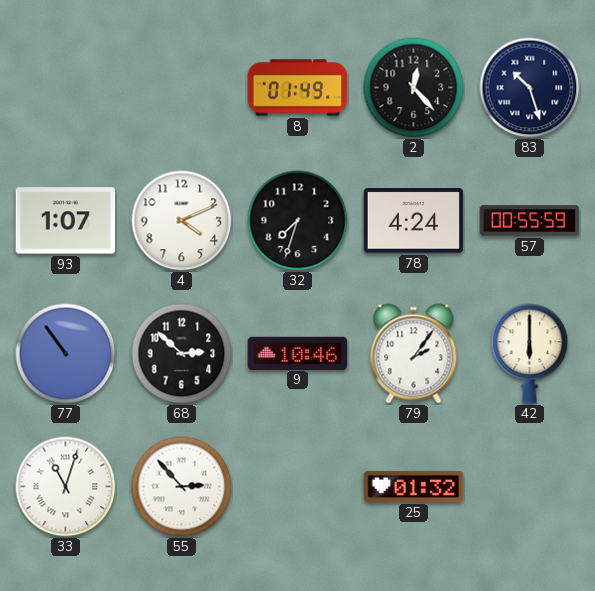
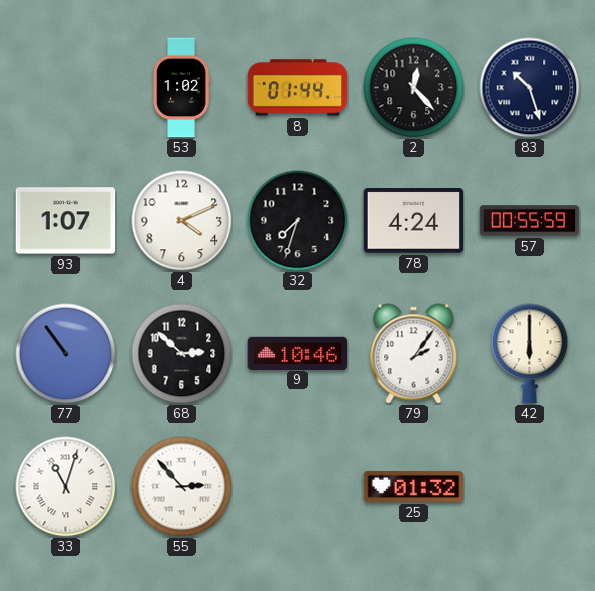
53: none -> 1:02 (181, 88)
8: 01:49 -> 01:44 (298, 88)
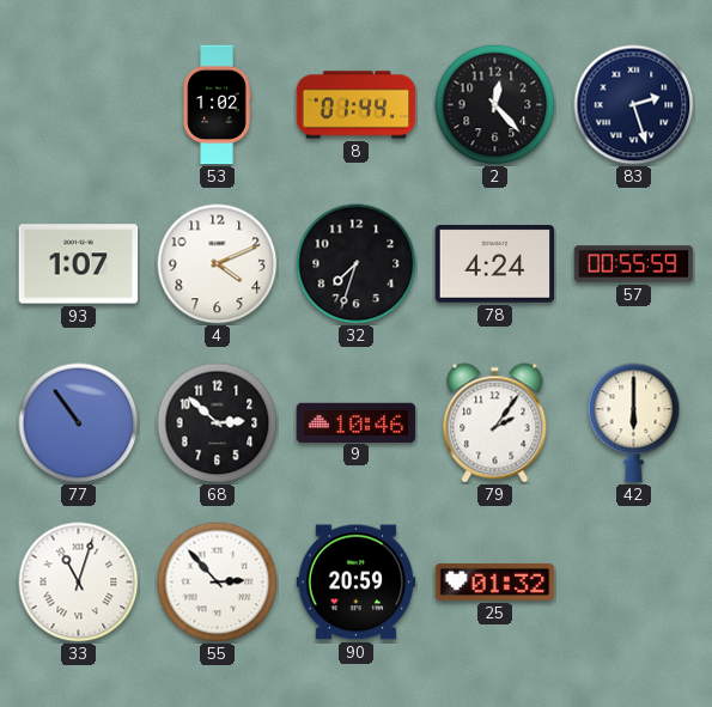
83: 10:27 -> 2:27 (634, 105)
90: none -> 20:59 (357, 583)
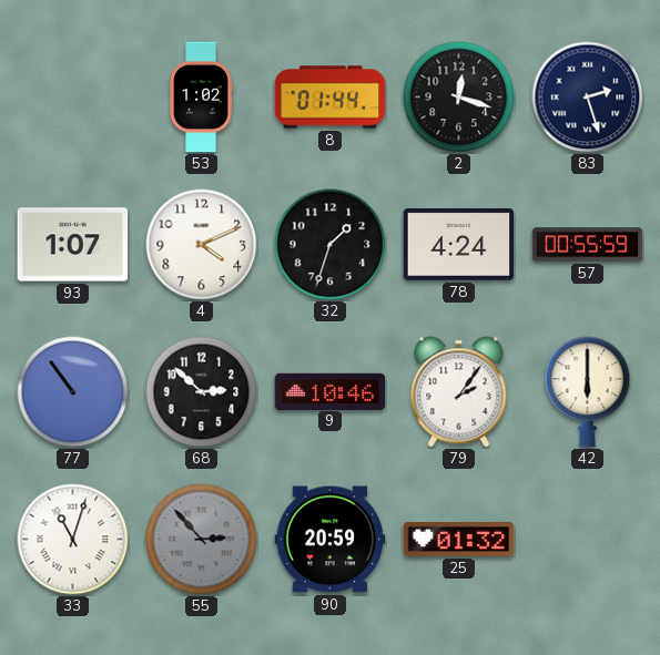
2: 12:23 -> 12:18 (459, 98)
32: 7:33 -> 1:33 (331, 245)
55 dial: white -> grey (202, 540)
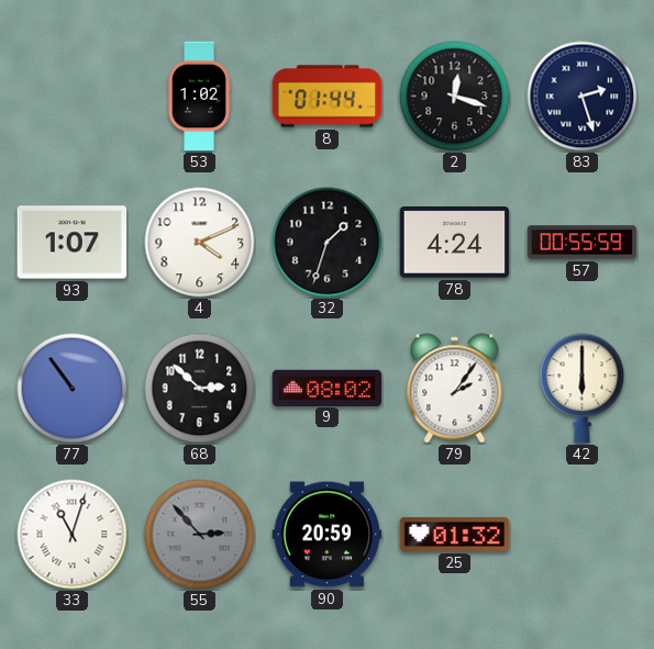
9: 10:46 -> 08:02 (328, 388)
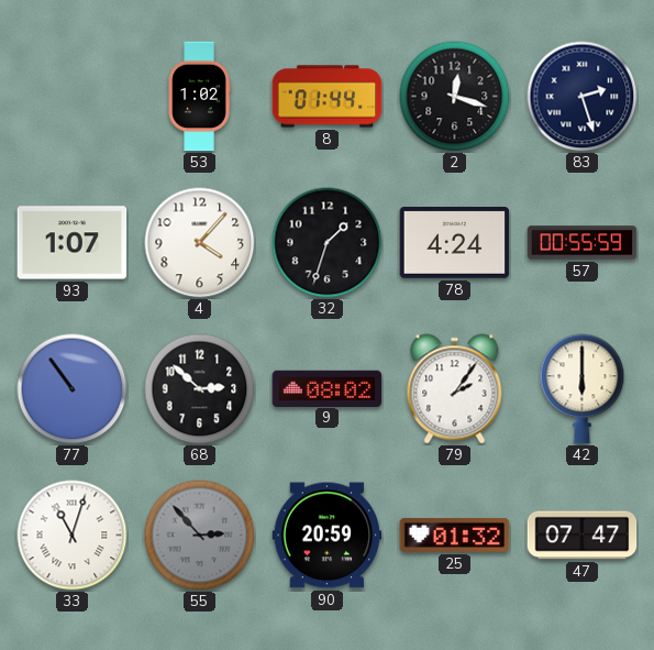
4: 4:11 -> 4:07 (200, 243)
47: none -> 07:47 (583, 536)
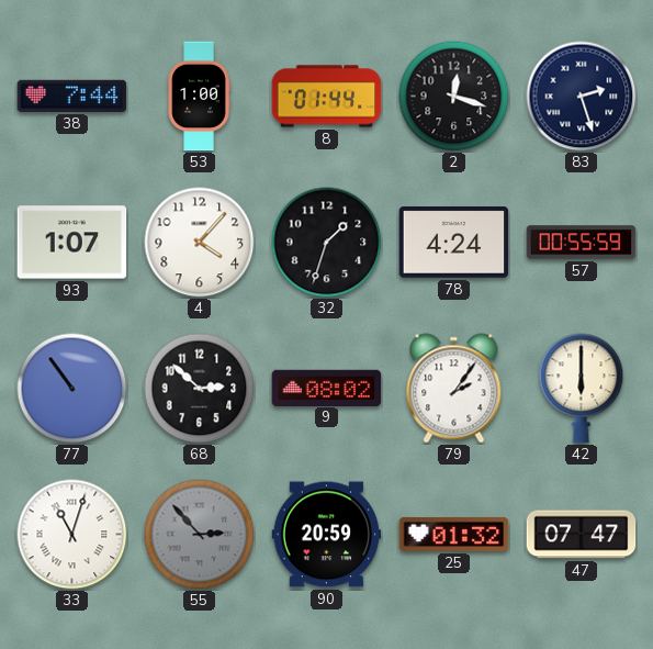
38: none -> 7:44 (72, 96)
53: 1:02 -> 1:00 (199, 97)
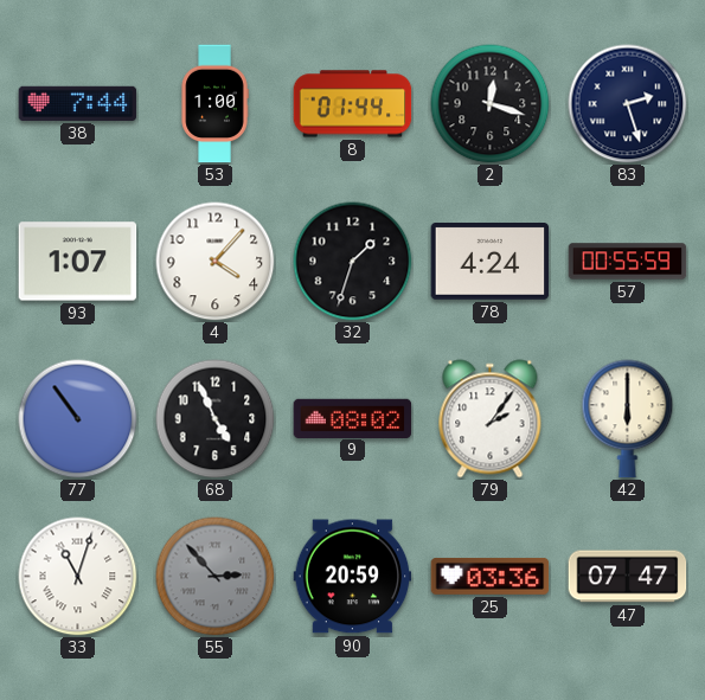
68: 2:52 -> 4:56 (216, 419)
25: 01:32 -> 03:36 (491, 576)
